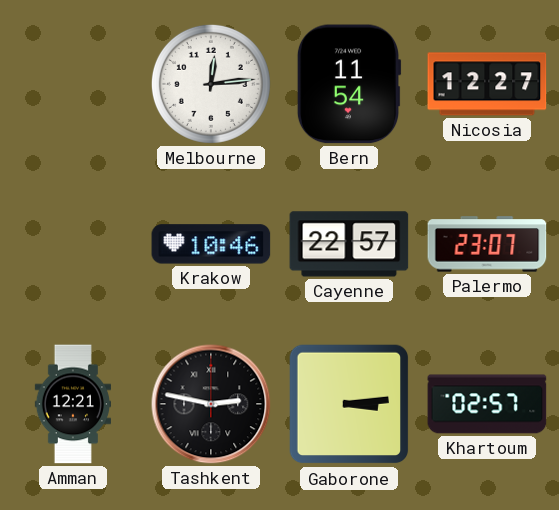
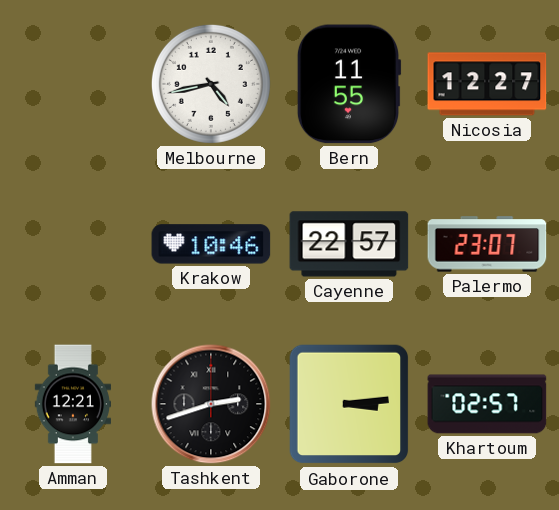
Melbourne: 12:14 -> 4:43 (211, 84)
Bern: 11:54 -> 11:55 (349, 84)
Tashkent: 2:47 -> 2:42 (211, 404)
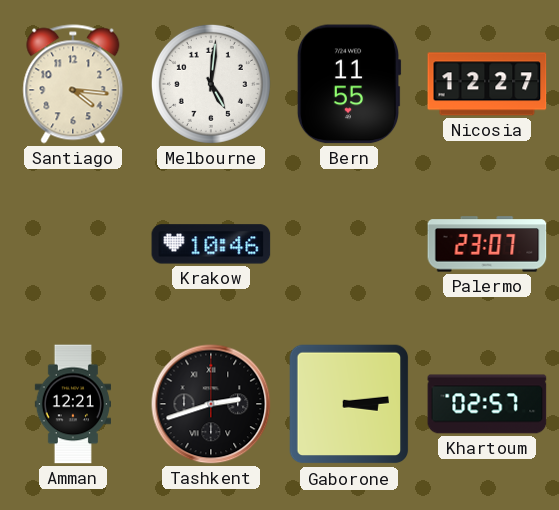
Santiago: none -> 4:16 (73, 84)
Melbourne: 4:43 -> 5:01 (211, 84)
Cayenne: 22:57 -> none (349, 244)
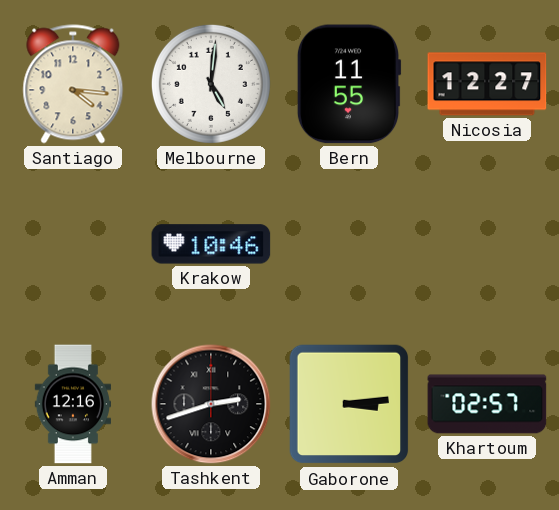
Palermo: 23:07 -> none (487, 244)
Amman: 12:21 -> 12:16 (72, 404)
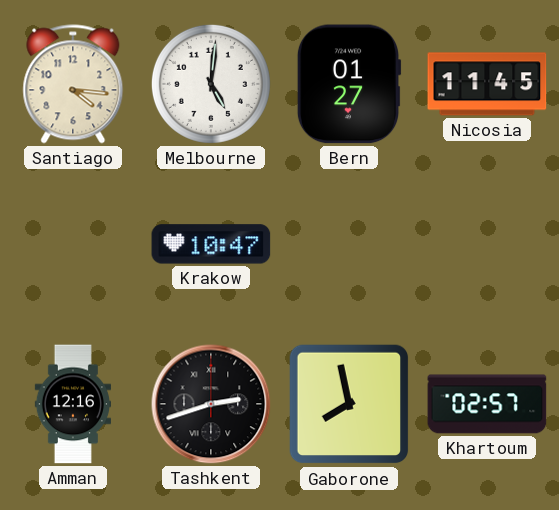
Bern: 11:55 -> 01:27 (349, 84)
Nicosia: 12:27 -> 11:45 (487, 84)
Krakow: 10:46 -> 10:47 (211, 244)
Gaborone: 3:14 -> 7:58 (349, 404)
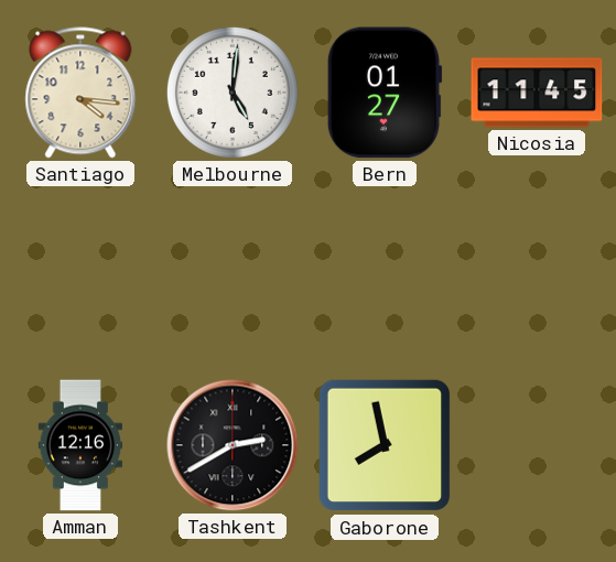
Krakow: 10:47 -> none (211, 244)
Tashkent: 2:42 -> 2:40 (233, 445)
Khartoum: 02:57 -> none (487, 404)
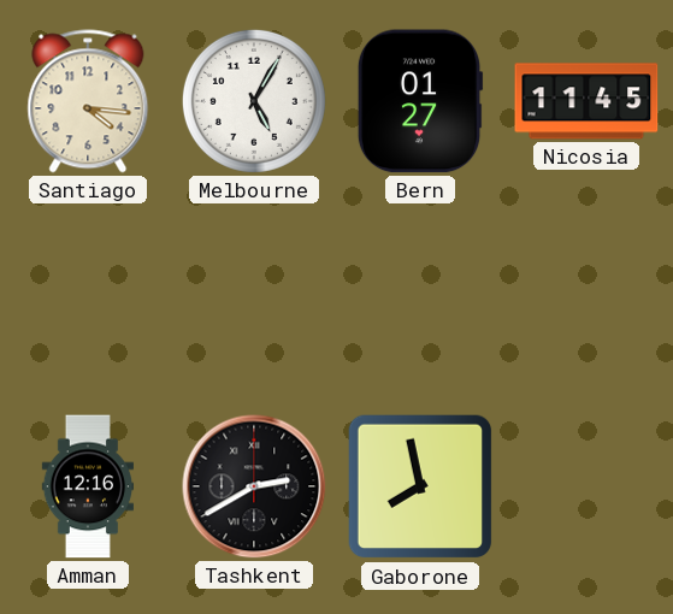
Melbourne: 5:01 -> 5:05 (254, 101)
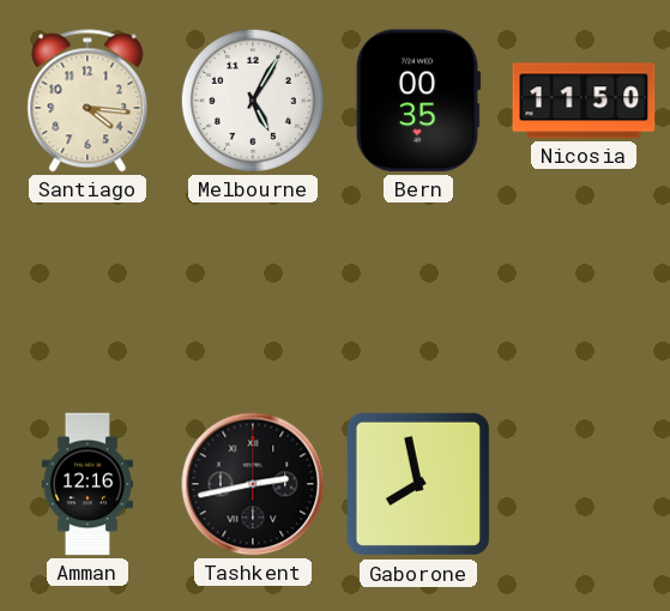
Bern: 01:27 -> 00:35 (418, 101)
Nicosia: 11:45 -> 11:50 (584, 101)
Tashkent: 2:40 -> 2:43 (253, 484)
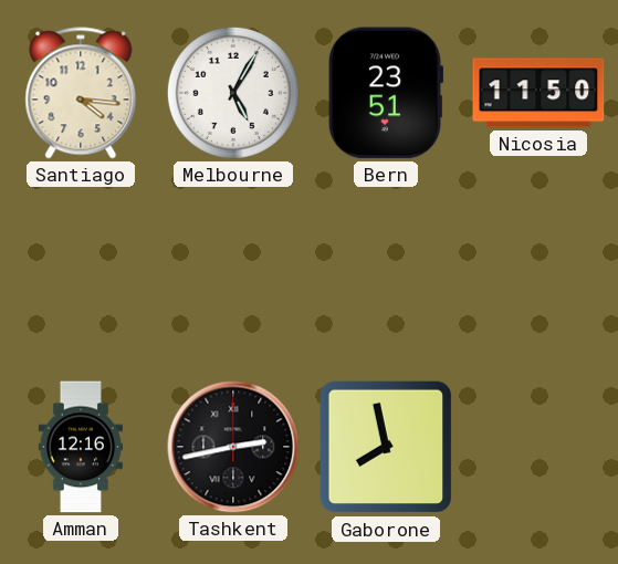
Bern: 00:35 -> 23:51 (386, 93)
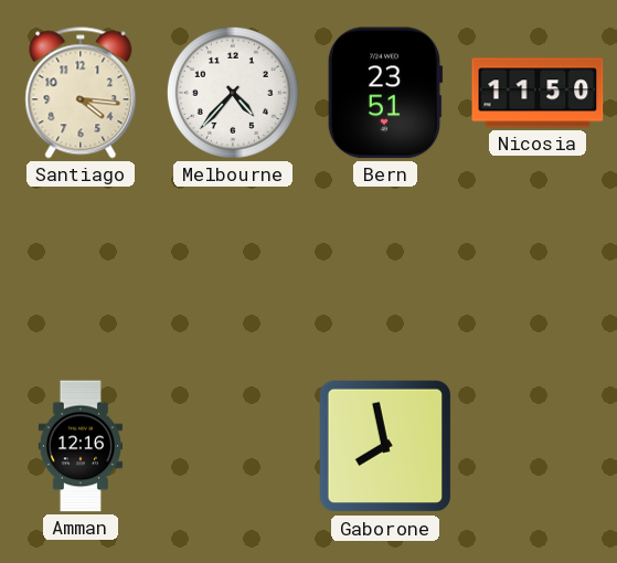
Melbourne: 5:05 -> 4:37 (233, 93)
Tashkent: 2:43 -> none (233, 447)
